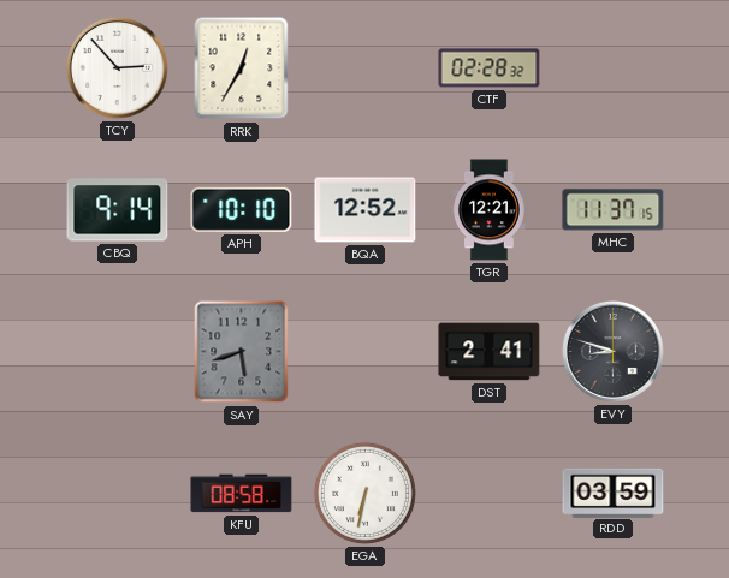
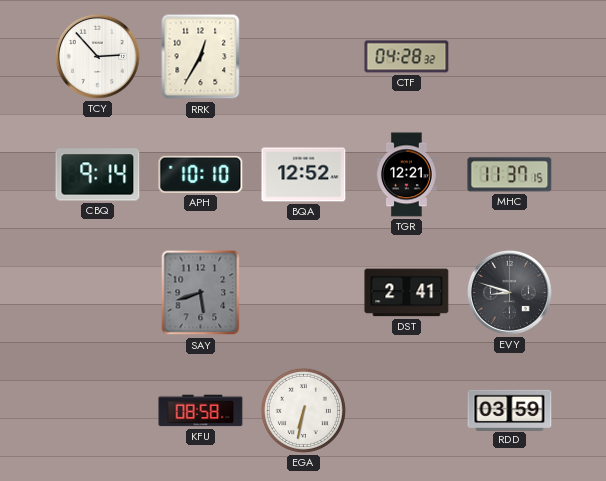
CTF: 02:28 -> 04:28 (407, 57)
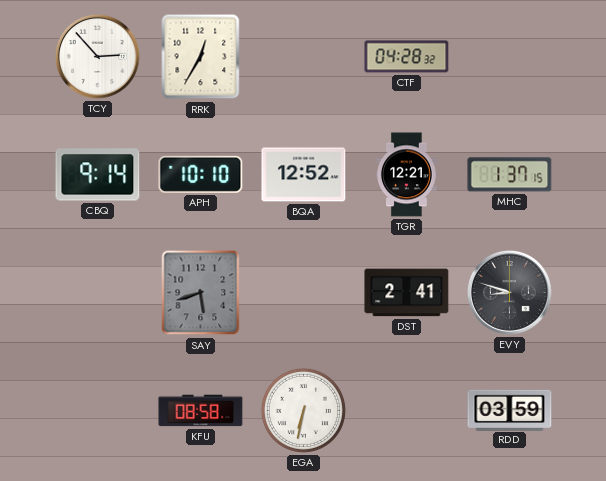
MHC: 11:37 -> 1:37 (510, 175)
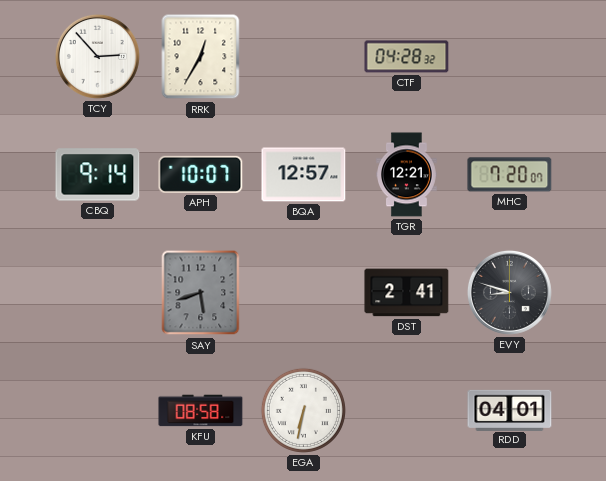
APH: 10:10 -> 10:07 (201, 174)
BQA: 12:52 -> 12:57 (304, 175)
MHC: 1:37 -> 7:20 (510, 175)
RDD: 03:59 -> 04:01 (510, 410)
